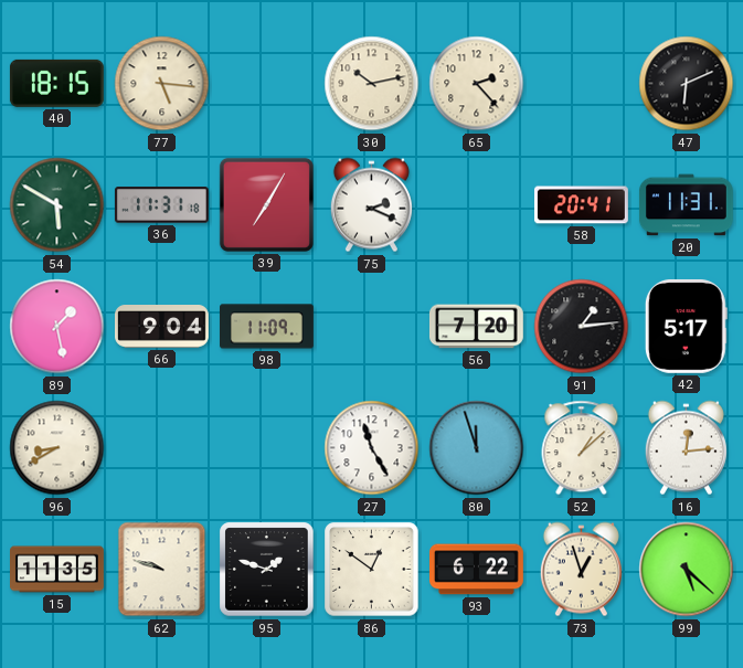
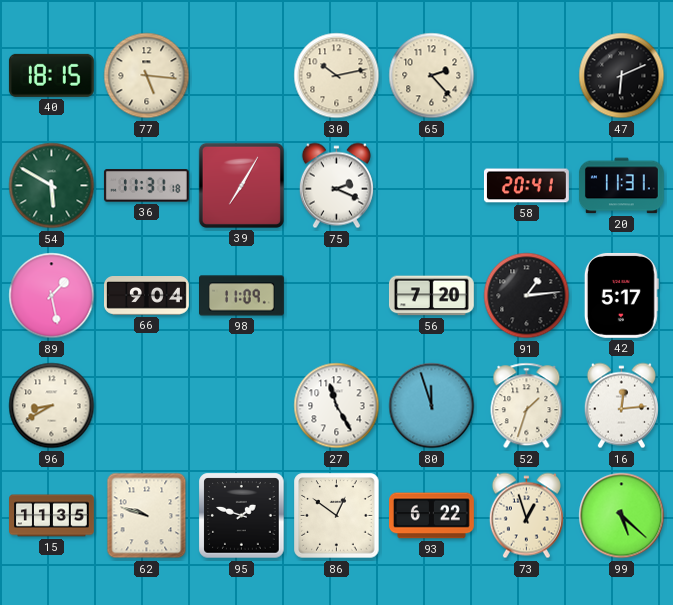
52: 1:08 -> 1:33 (527, 406)
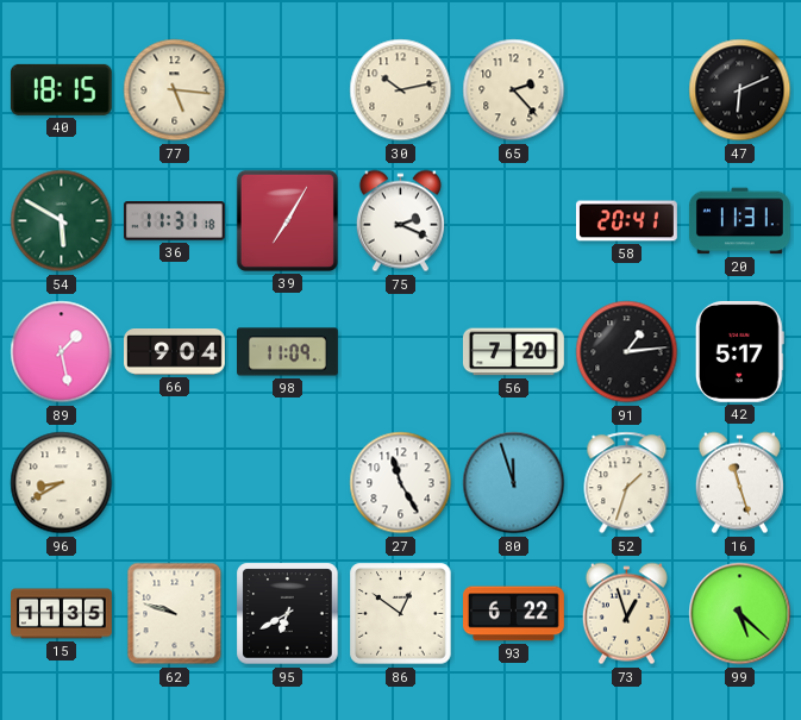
16: 12:14 -> 11:27 (739, 483)
95: 1:48 -> 6:40 (288, 614)
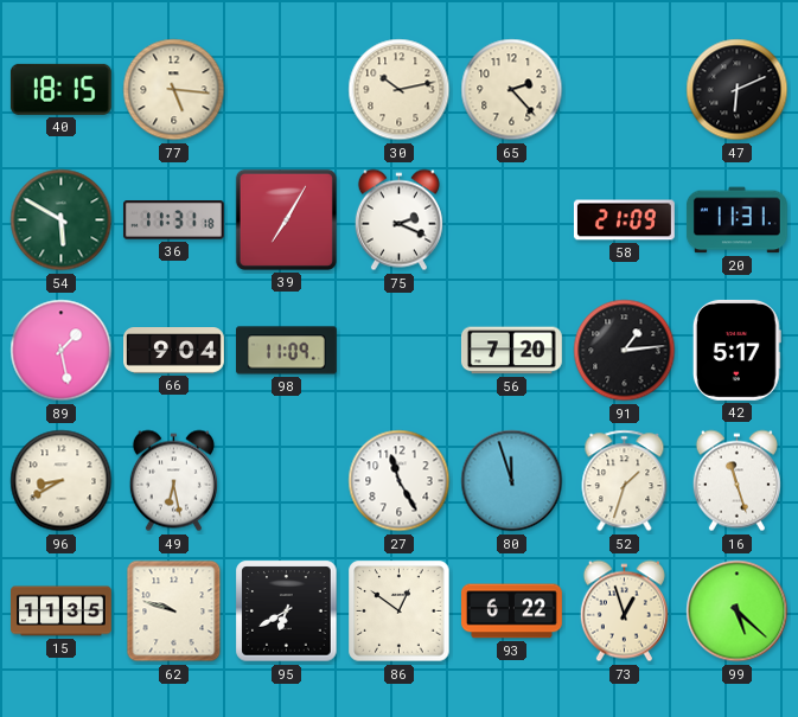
58: 20:41 -> 21:09 (625, 220)
49: none -> 6:28 (173, 481)
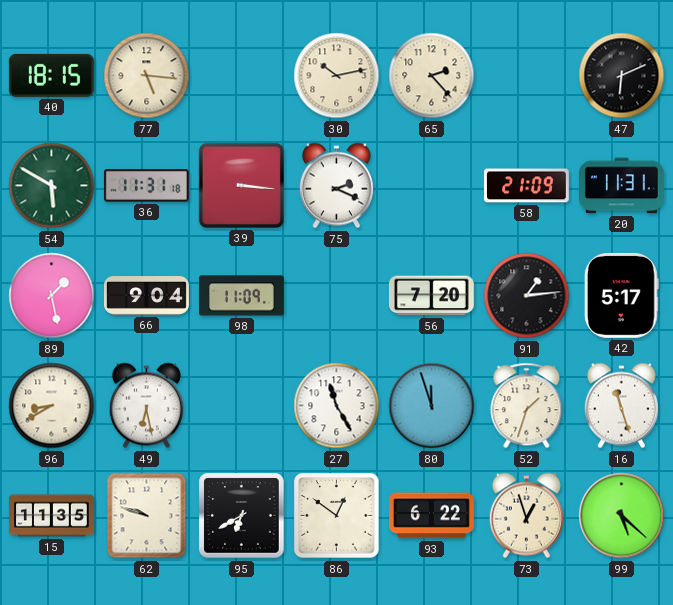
39: 7:05 -> 3:16 (241, 185)
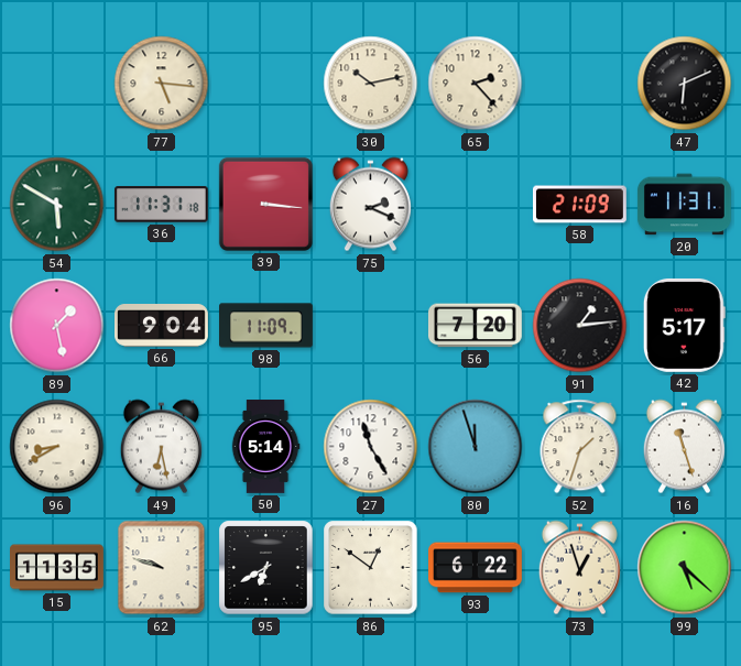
40: 18:15 -> none (51, 75)
50: none -> 5:14 (265, 447)
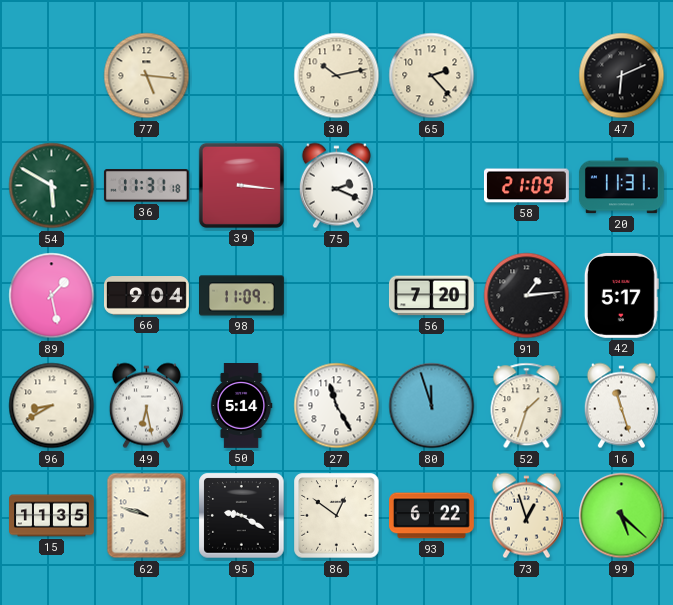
95: 6:40 -> 9:20 (242, 516)
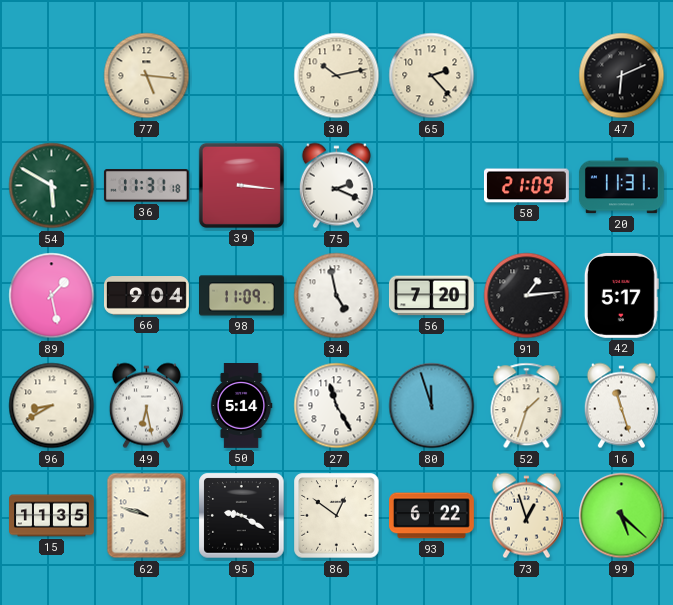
34: none -> 4:58 (337, 296)
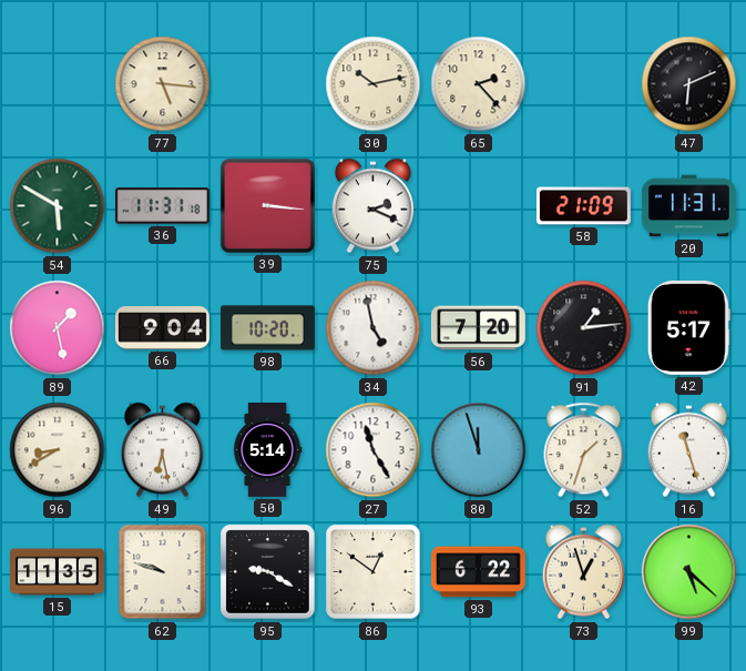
98: 11:09 -> 10:20 (268, 328)
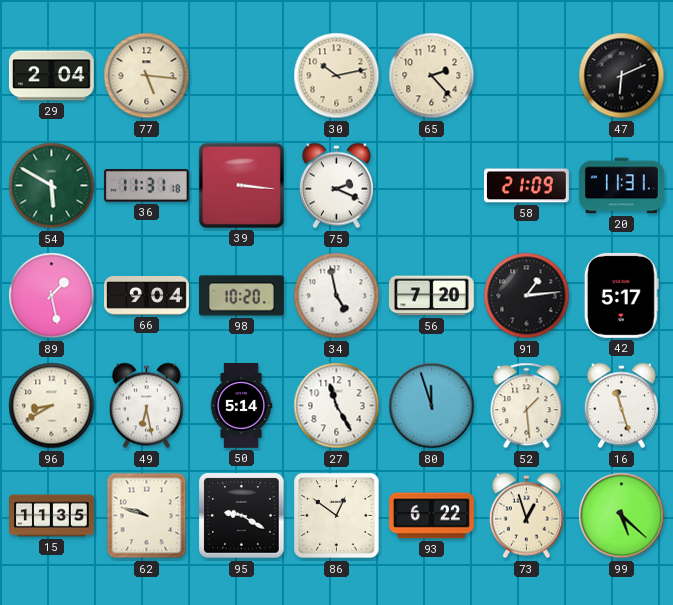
29: none -> 2:04 (51, 76)
52: 1:33 -> 1:29 (527, 406)
